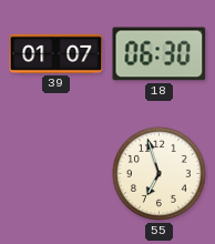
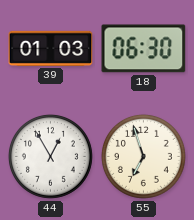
39: 01:07 -> 01:03 (51, 48)
44: none -> 12:55 (50, 156)
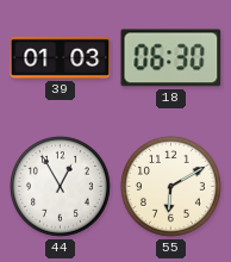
55: 6:57 -> 6:10 (170, 186)
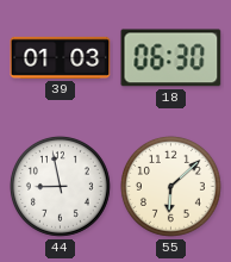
44: 12:55 -> 8:58 (60, 186)
55: 6:10 -> 6:08 (170, 186)
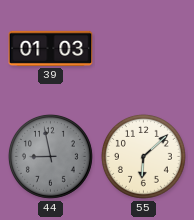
18: 06:30 -> none (171, 58)
44 dial: white -> grey (50, 156)
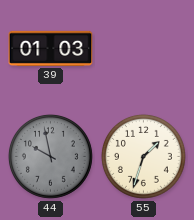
44: 8:58 -> 9:58 (50, 156)
55: 6:08 -> 1:33 (143, 156)
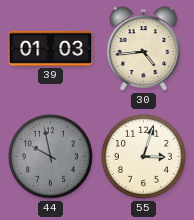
30: none -> 4:44 (144, 49)
55: 1:33 -> 3:03 (143, 156)
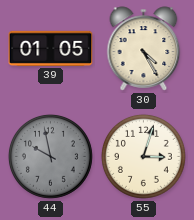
39: 01:03 -> 01:05 (51, 48)
30: 4:44 -> 4:25 (144, 49)
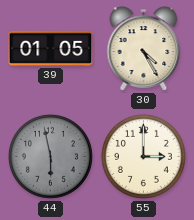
44: 9:58 -> 5:58 (50, 156)
55: 3:03 -> 3:00 (143, 156)
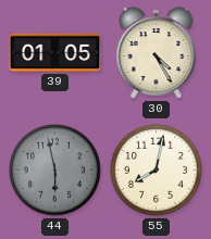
55: 3:00 -> 8:02 (156, 169)
